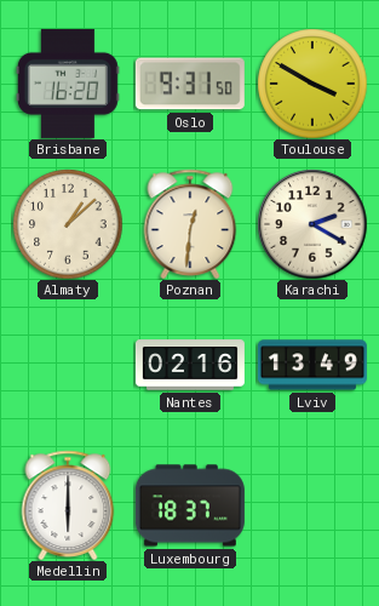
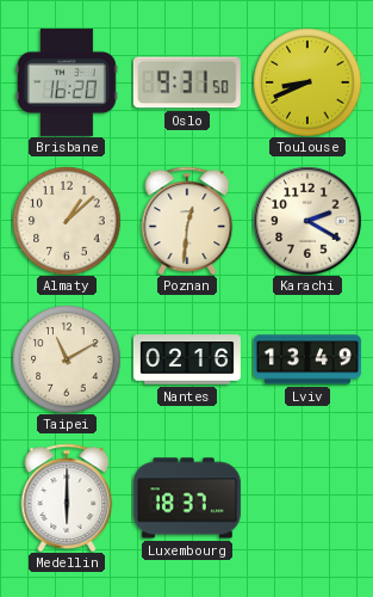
Toulouse: 3:50 -> 8:41 (307, 82)
Taipei: none -> 11:10 (67, 359)
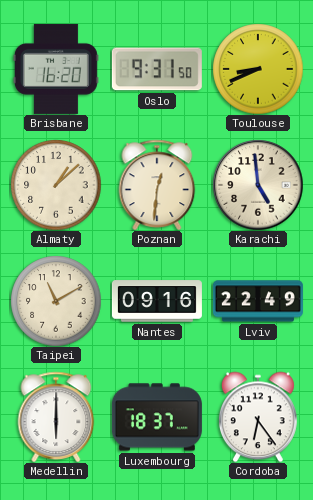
Karachi: 2:20 -> 4:59 (258, 185)
Nantes: 02:16 -> 09:16 (157, 301)
Lviv: 13:49 -> 22:49 (258, 301)
Cordoba: none -> 6:24 (258, 417)
